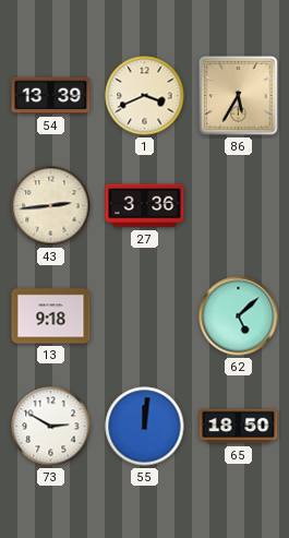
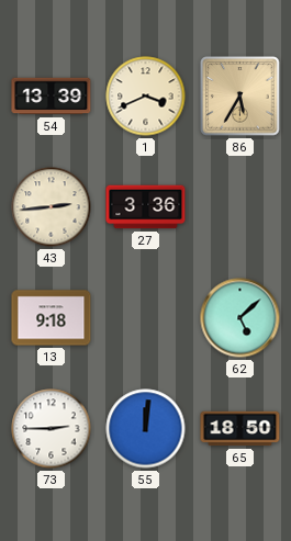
73: 2:50 -> 2:45 (52, 429)
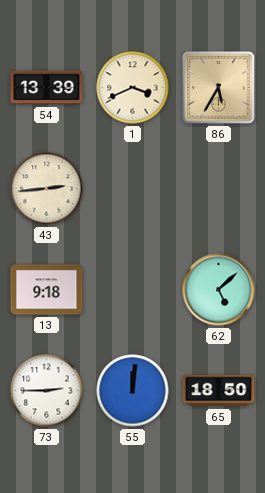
27: 3:36 -> none (146, 207)
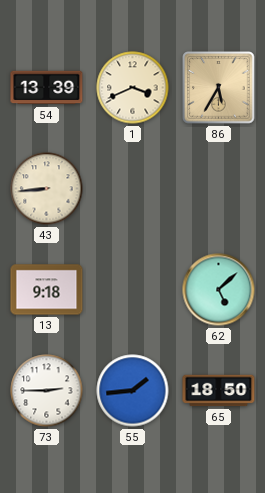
43: 2:44 -> 8:44 (47, 189)
55: 12:01 -> 1:44 (133, 391)
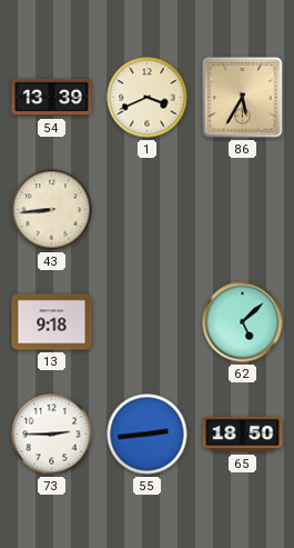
55: 1:44 -> 2:44 (148, 435)
